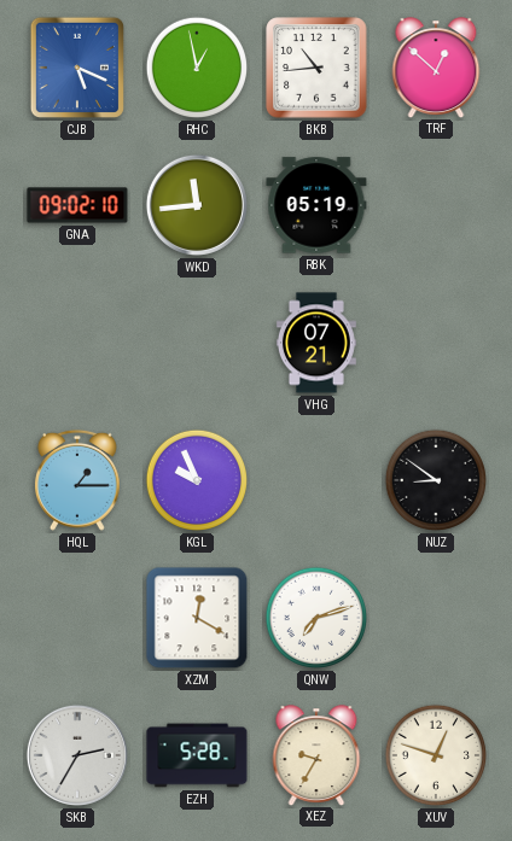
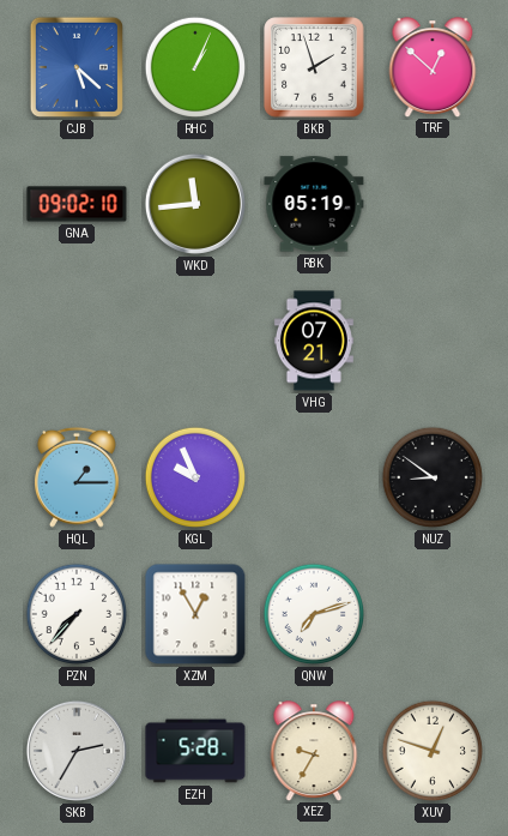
CJB: 5:19 -> 5:22 (77, 67)
RHC: 12:58 -> 1:04 (195, 67)
BKB: 10:44 -> 1:57 (314, 67)
PZN: none -> 7:37 (77, 614)
XZM: 12:20 -> 12:55 (195, 614)
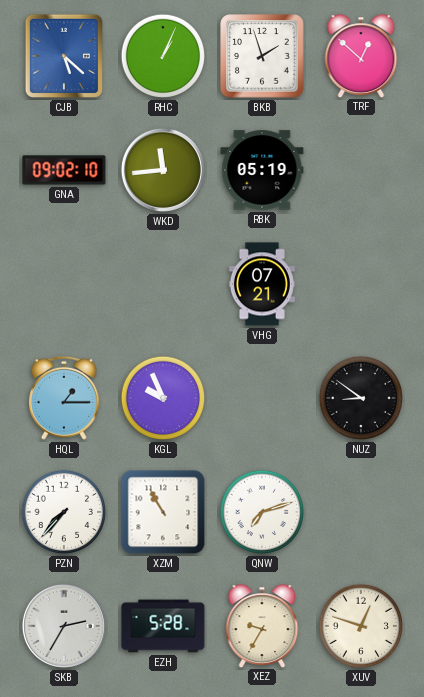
XZM: 12:55 -> 10:55 (163, 512)
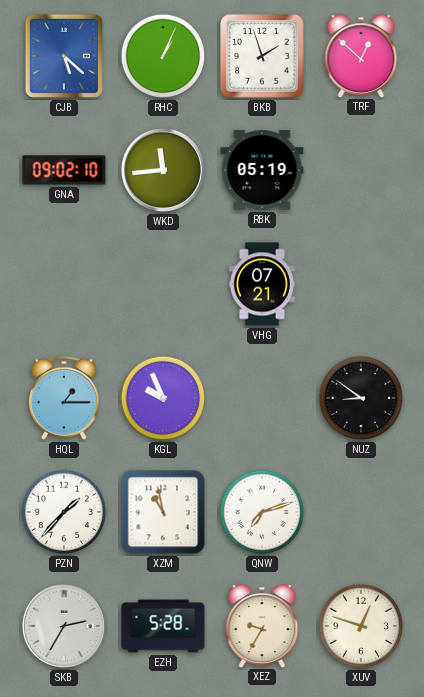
PZN: 7:37 -> 1:37 (64, 512)
XZM: 10:55 -> 10:58 (163, 512)
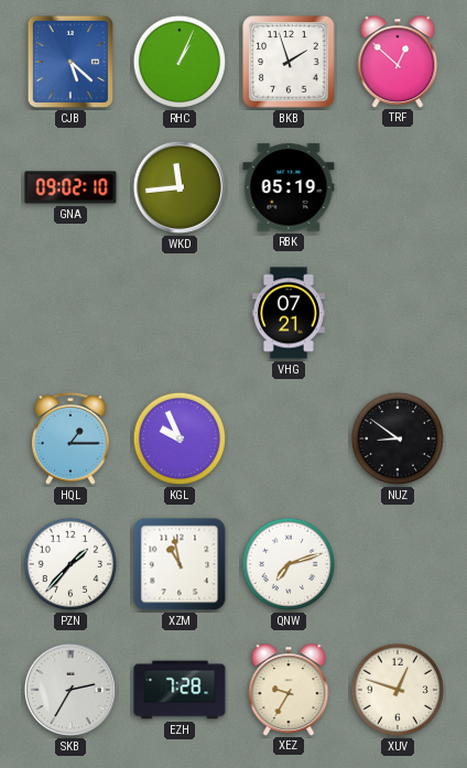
EZH: 5:28 -> 7:28 (180, 690)
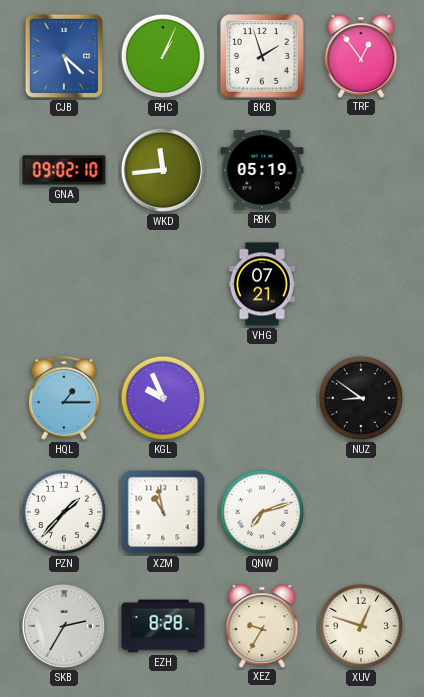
TRF: 12:52 -> 12:54 (361, 56)
EZH: 7:28 -> 8:28 (163, 626)
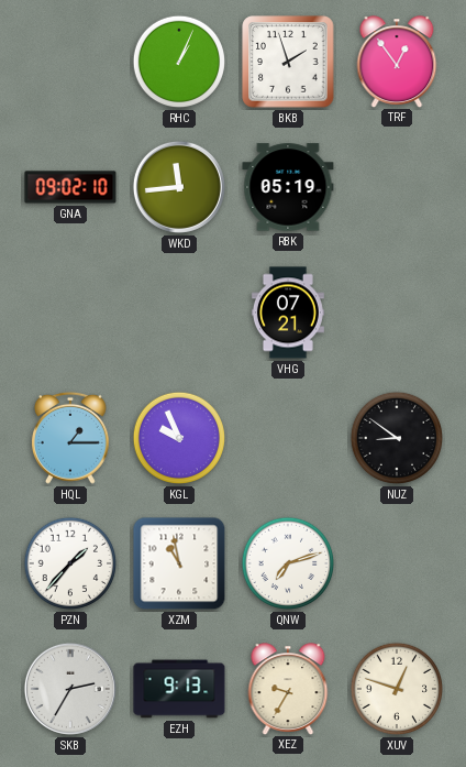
CJB: 5:22 -> none (64, 56)
EZH: 8:28 -> 9:13 (179, 689)
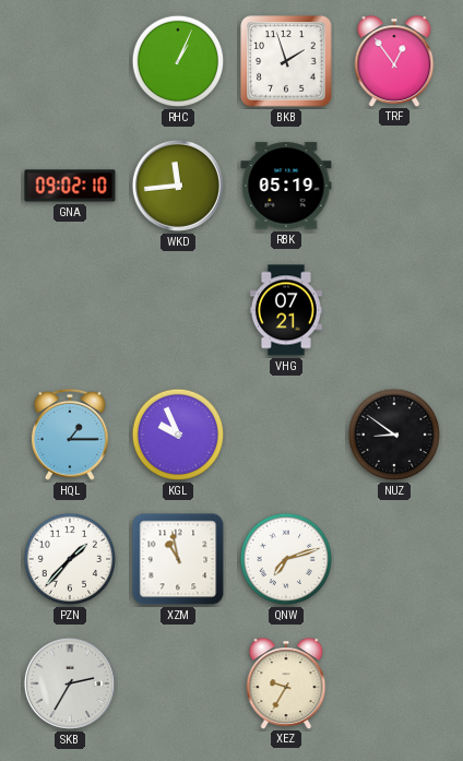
EZH: 9:13 -> none (179, 689)
XUV: 12:48 -> none (397, 689)
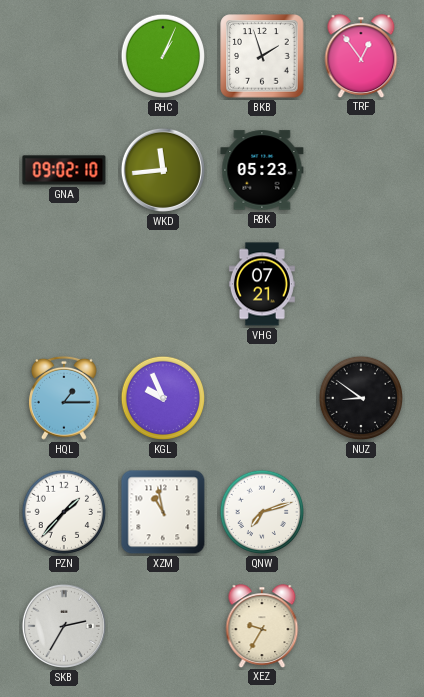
RBK: 05:19 -> 05:23 (262, 170)
